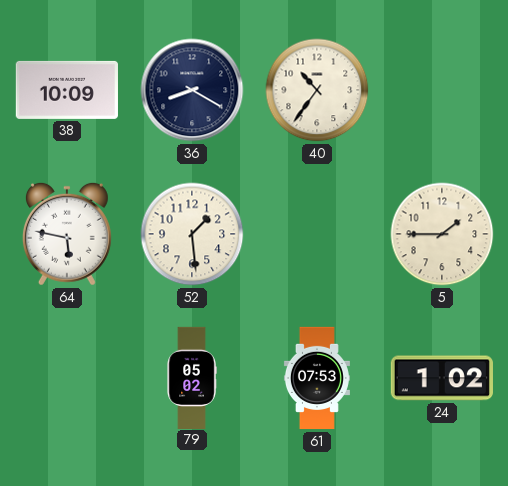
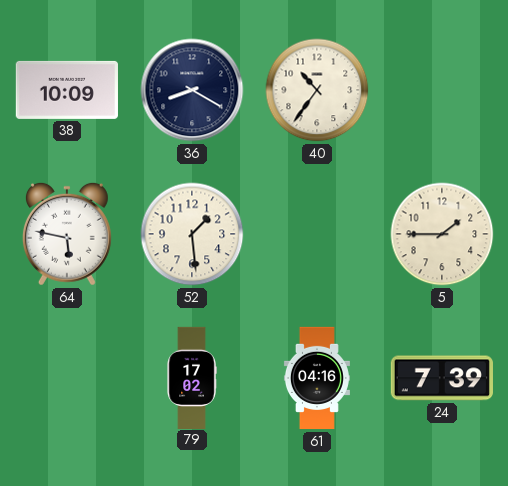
79: 05:02 -> 17:02 (192, 377)
61: 07:53 -> 04:16 (317, 378)
24: 1:02 -> 7:39 (442, 378)
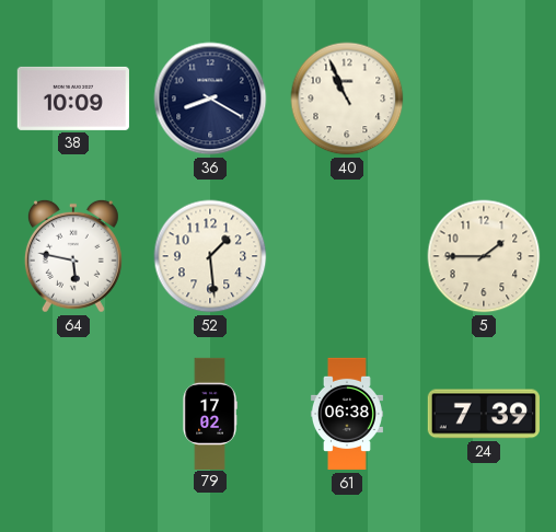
40: 10:36 -> 10:56 (347, 99)
61: 04:16 -> 06:38 (347, 414)
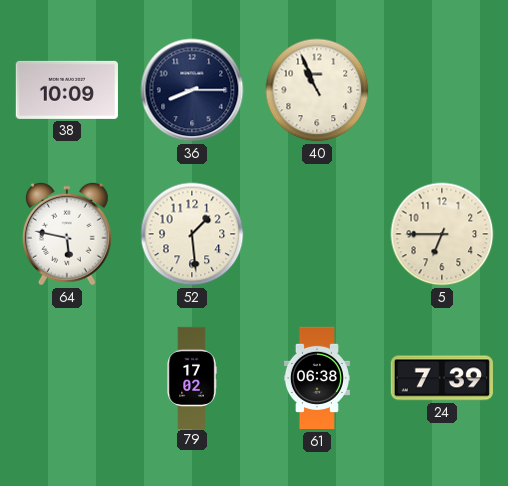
36: 8:20 -> 8:15 (192, 90)
5: 1:45 -> 6:45 (442, 234)
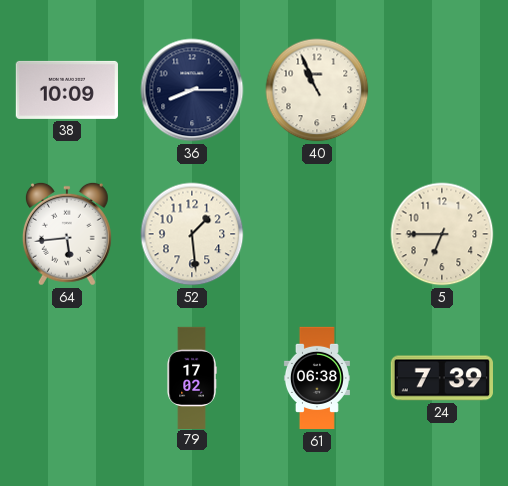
64: 5:47 -> 5:44 (67, 234)
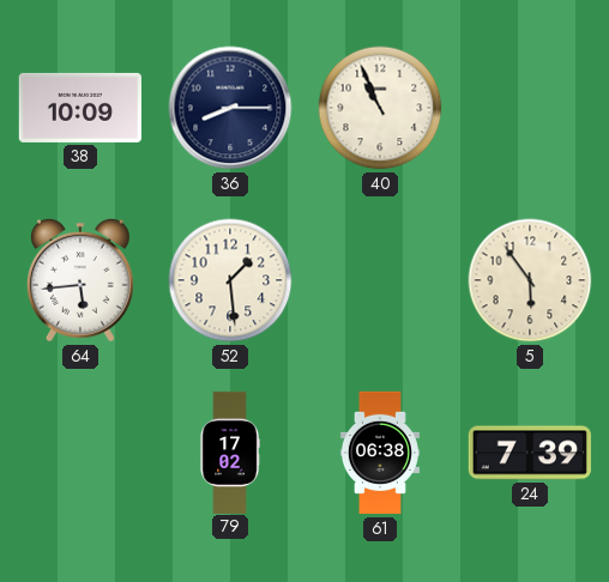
5: 6:45 -> 5:54 (530, 280)
